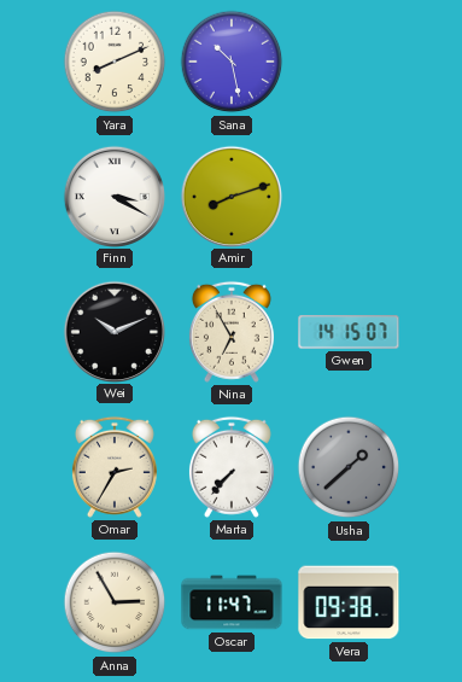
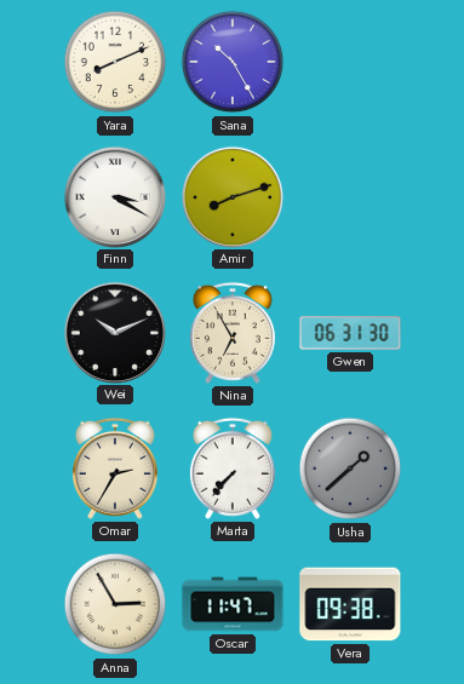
Sana: 10:28 -> 10:25 (233, 62)
Gwen: 14:15 -> 06:31 (350, 333)
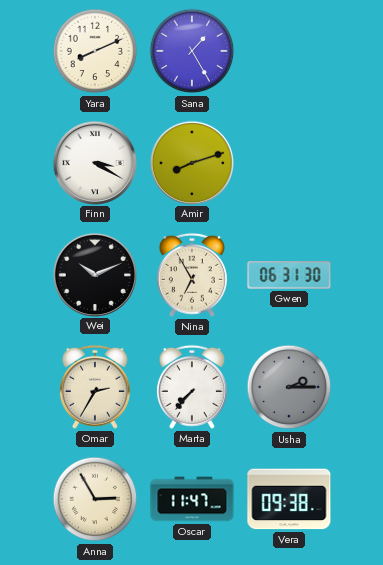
Sana: 10:25 -> 1:25 (192, 51)
Usha: 1:38 -> 2:15 (289, 387)
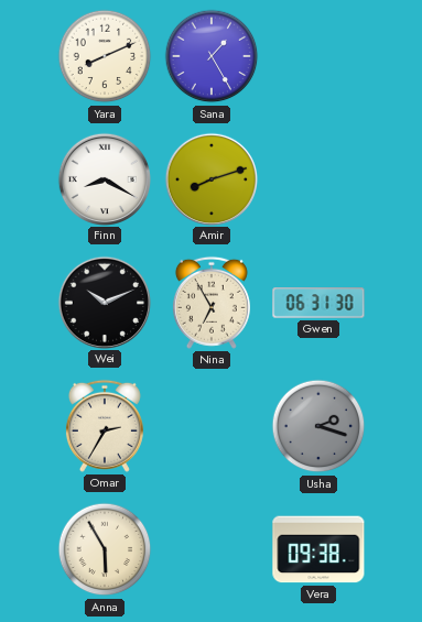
Finn: 3:20 -> 8:20 (104, 178)
Marta: 7:37 -> none (192, 387)
Usha: 2:15 -> 2:18 (318, 426)
Anna: 2:55 -> 5:55 (105, 549)
Oscar: 11:47 -> none (192, 499)
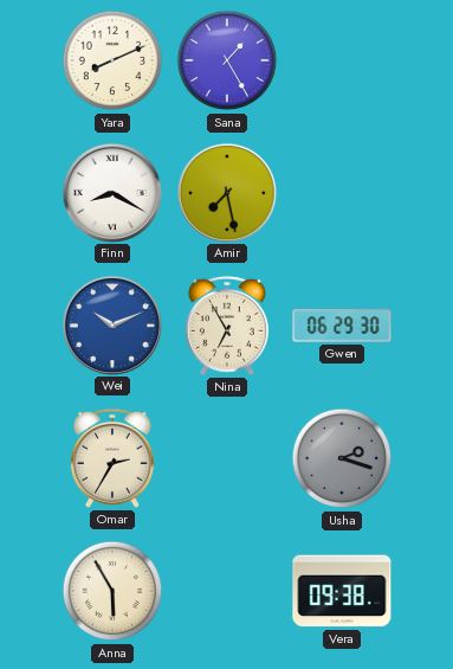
Amir: 8:12 -> 7:28 (226, 192)
Wei dial: black -> blue (111, 324)
Gwen: 06:31 -> 06:29 (342, 326)
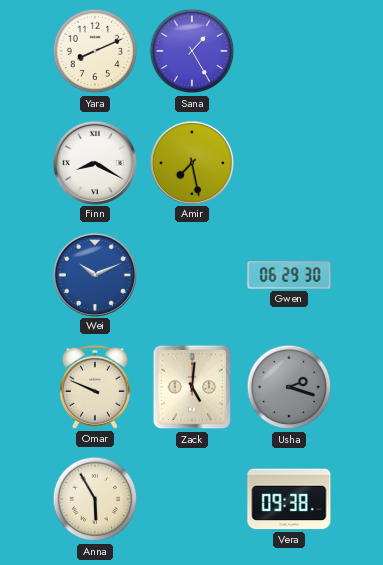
Nina: 6:55 -> none (227, 326)
Omar: 2:35 -> 9:49 (95, 387)
Zack: none -> 5:01 (192, 387)
